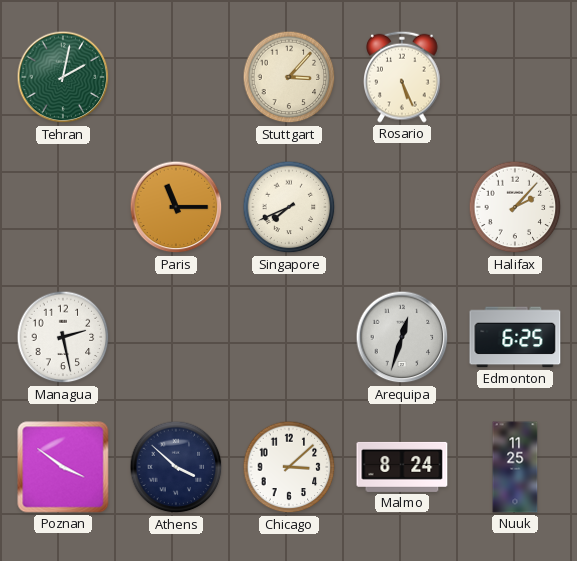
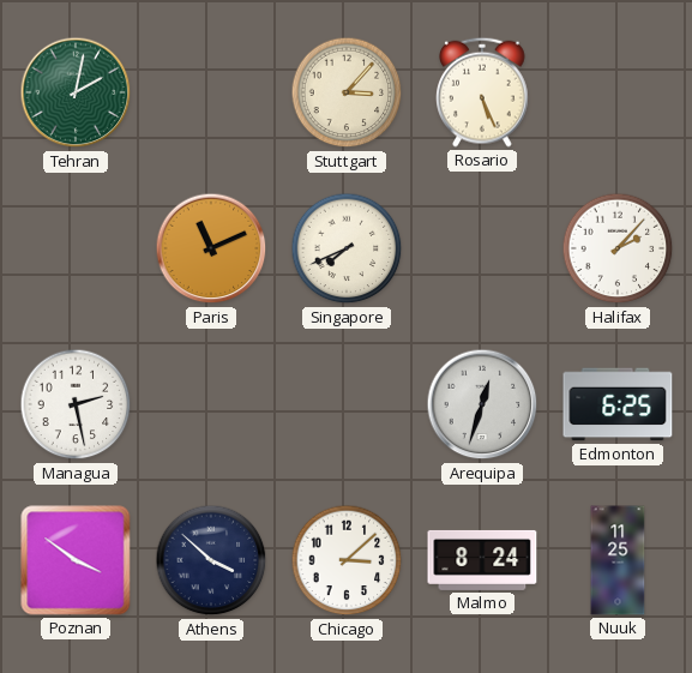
Paris: 11:15 -> 11:11 (211, 248)
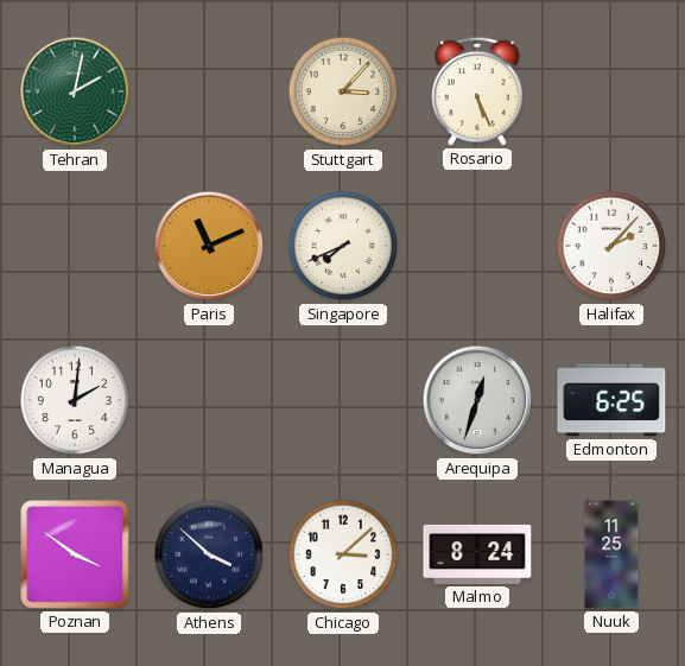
Managua: 2:28 -> 2:01 (75, 400)
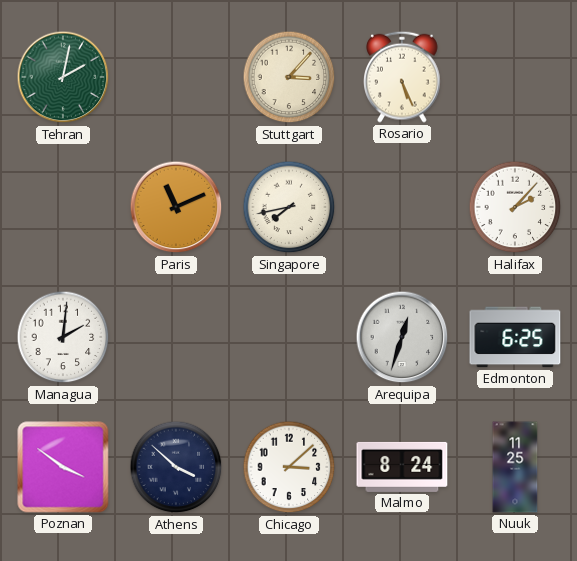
Singapore: 7:41 -> 7:43 (289, 207)
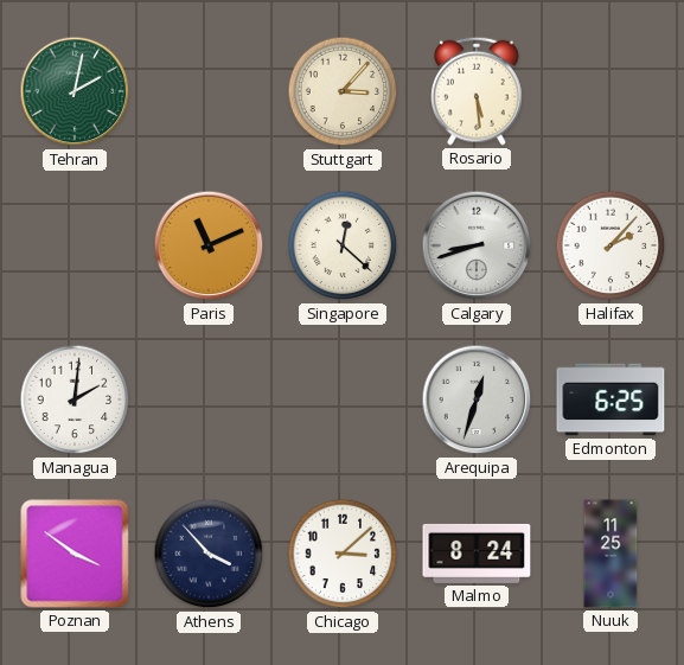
Rosario: 5:26 -> 5:29 (478, 91)
Singapore: 7:43 -> 12:22 (343, 245)
Calgary: none -> 8:42 (477, 245)
Athens: 3:52 -> 3:53 (209, 554)
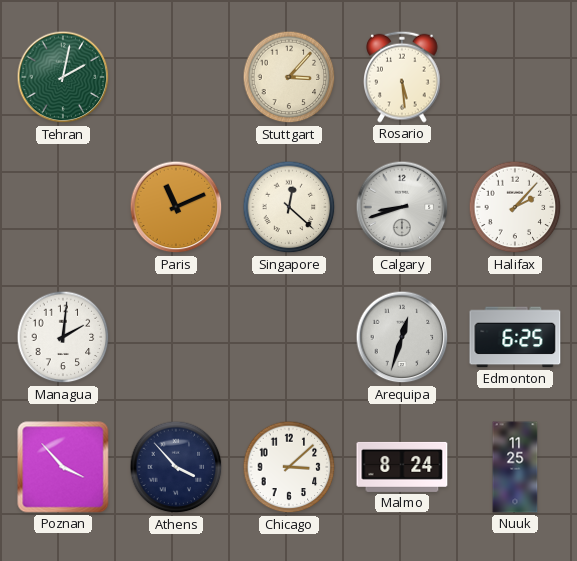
Poznan: 3:51 -> 3:53 (63, 467)
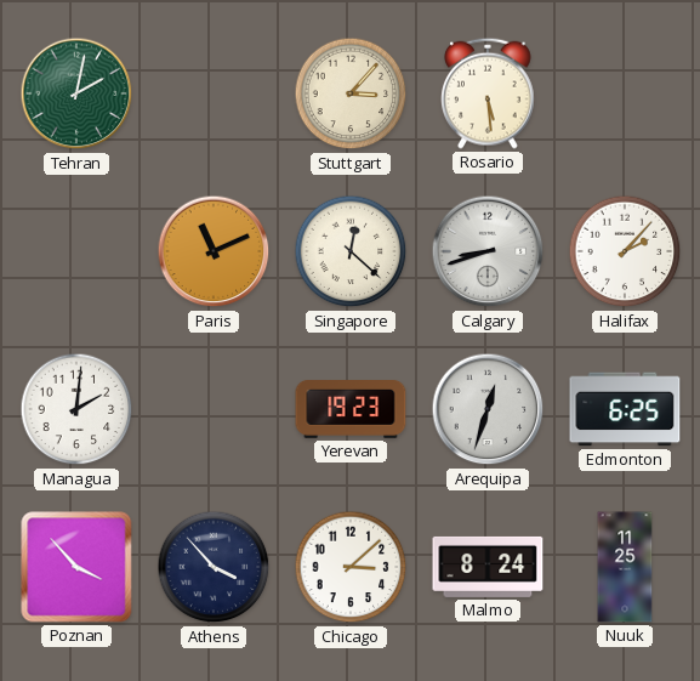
Yerevan: none -> 19:23 (351, 410)
